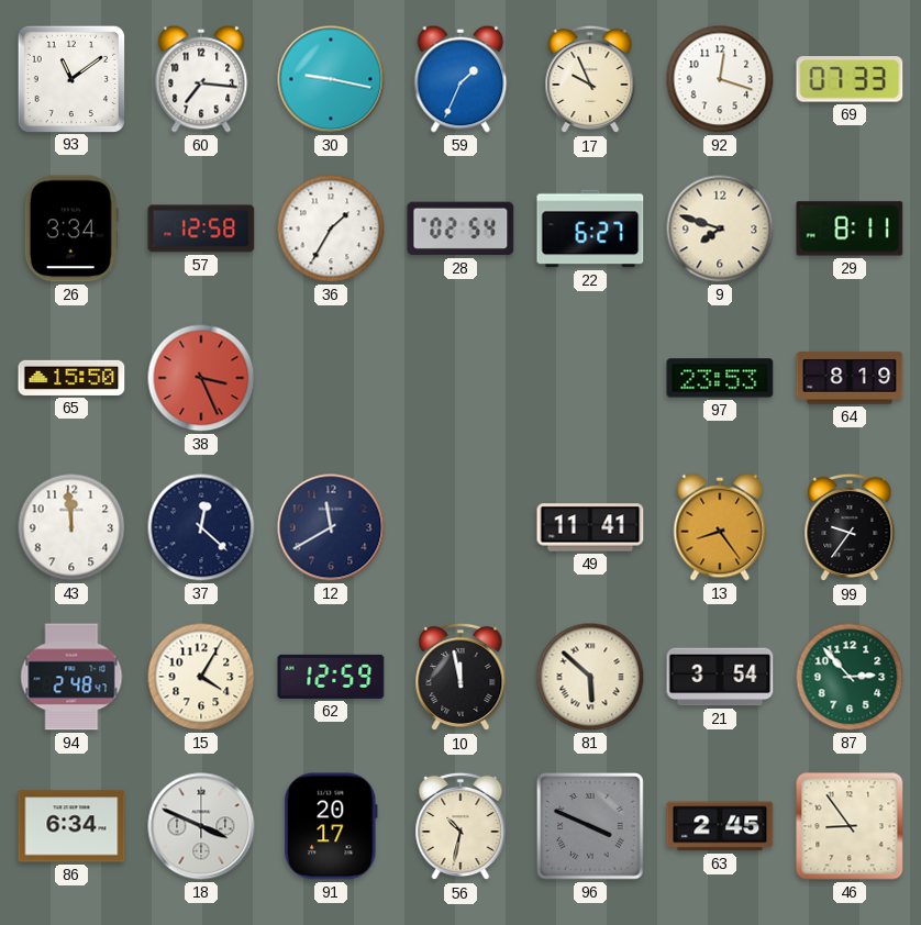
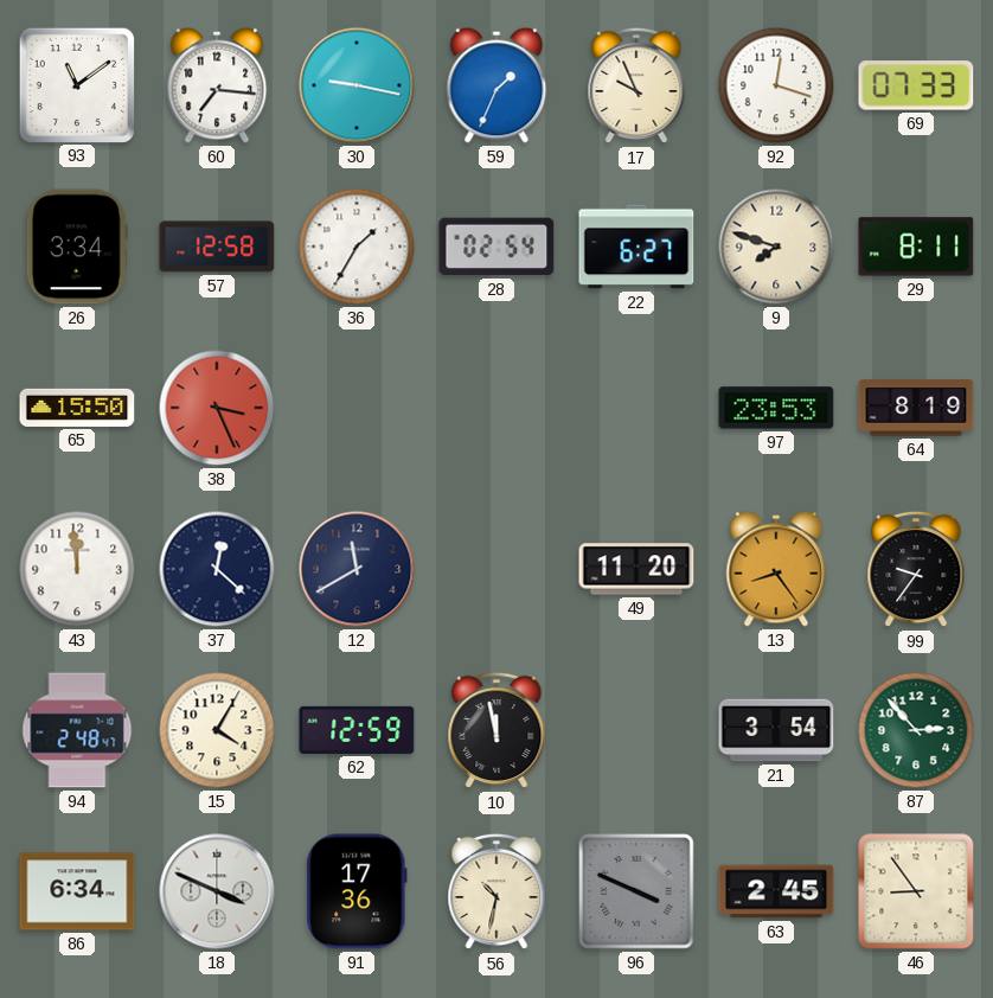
49: 11:41 -> 11:20 (636, 569)
81: 5:52 -> none (590, 677)
91: 20:17 -> 17:36 (357, 891)
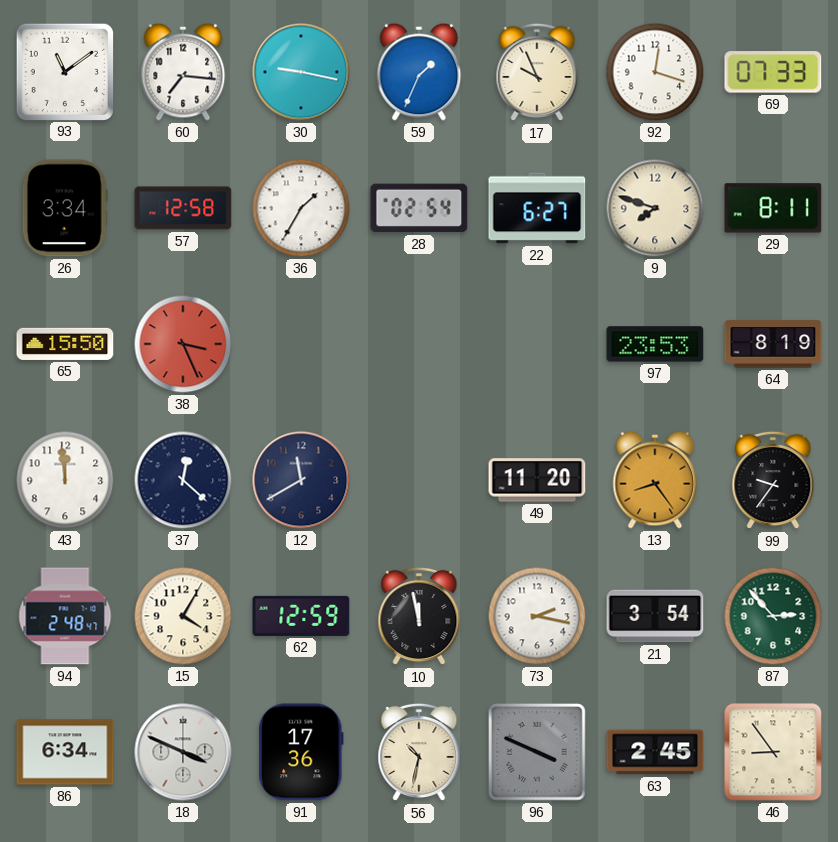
73: none -> 2:17 (537, 616)
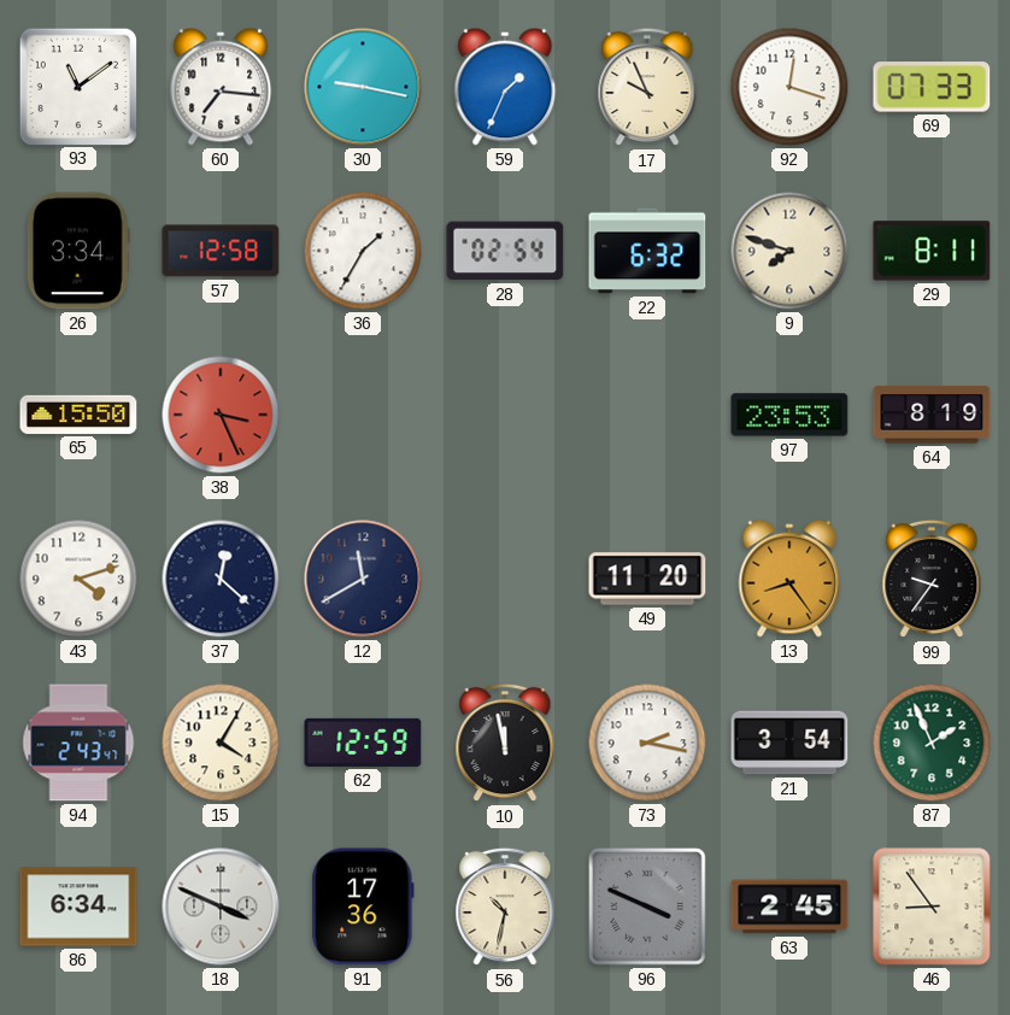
22: 6:27 -> 6:32 (647, 251)
43: 11:59 -> 4:12 (78, 579)
94: 2:48 -> 2:43 (78, 743)
87: 2:53 -> 1:56 (932, 743)
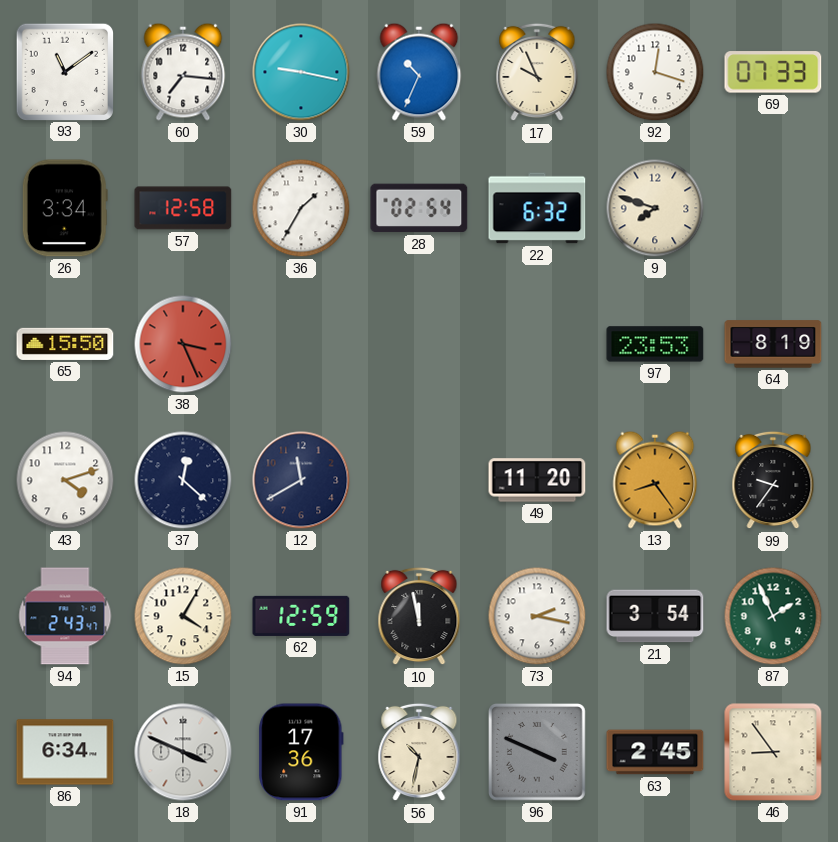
59: 1:34 -> 10:34 (419, 72)
29: 8:11 -> none (932, 251)
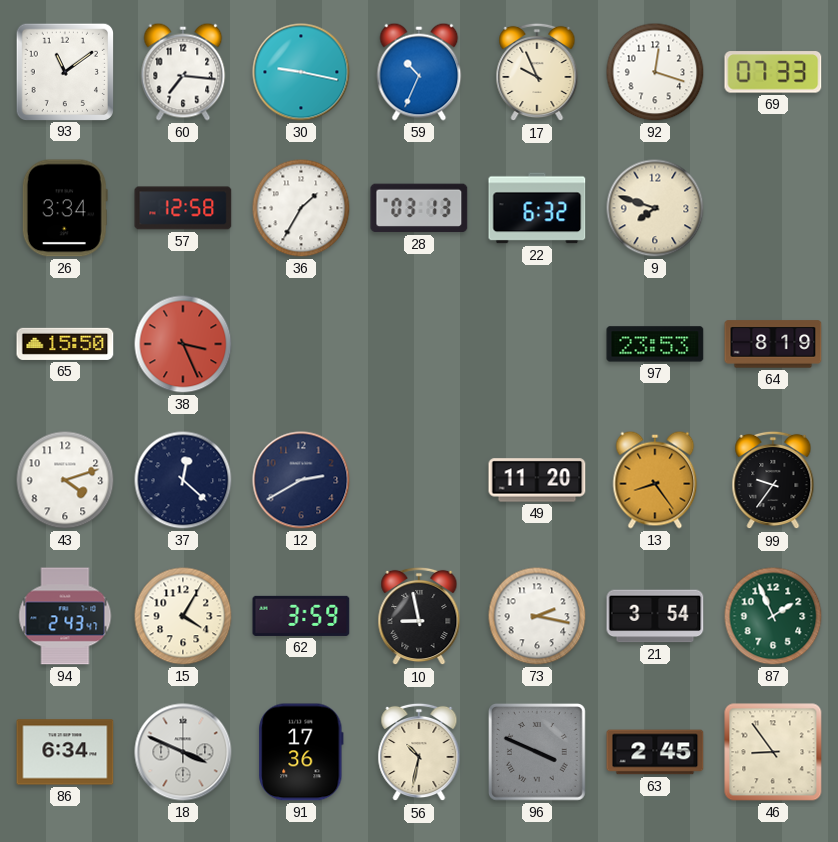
28: 02:54 -> 03:13 (419, 208)
12: 11:40 -> 2:40 (301, 480)
62: 12:59 -> 3:59 (301, 616)
10: 11:58 -> 8:58 (419, 616)
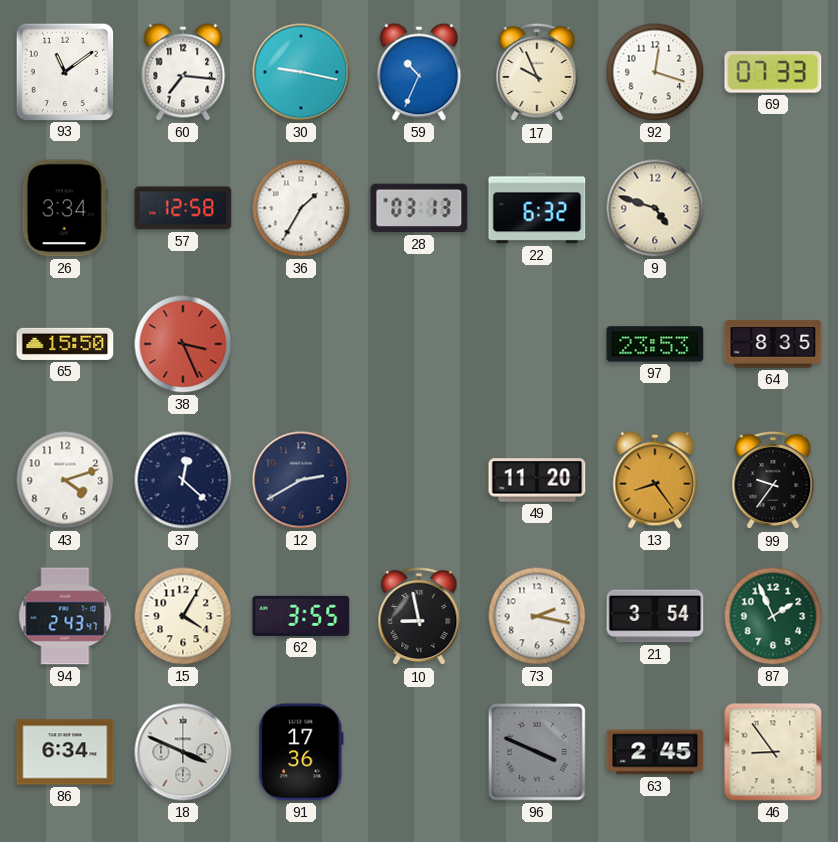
9: 7:48 -> 4:48 (655, 208)
64: 8:19 -> 8:35 (773, 344)
62: 3:59 -> 3:55 (301, 616)
56: 10:32 -> none (419, 752)
